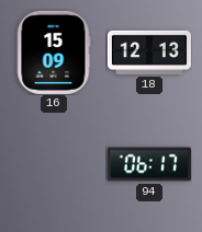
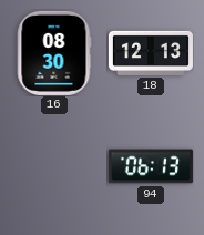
16: 15:09 -> 08:30 (54, 53)
94: 06:17 -> 06:13 (151, 166)
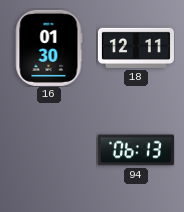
16: 08:30 -> 01:30 (49, 48)
18: 12:13 -> 12:11 (136, 48)
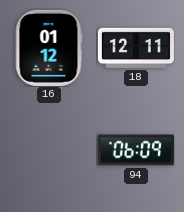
16: 01:30 -> 01:12 (49, 48)
94: 06:13 -> 06:09 (136, 150)
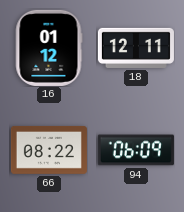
66: none -> 08:22 (49, 150)
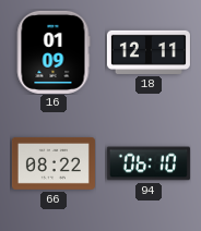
16: 01:12 -> 01:09 (54, 52)
94: 06:09 -> 06:10 (149, 163)
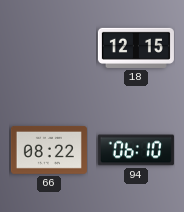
16: 01:09 -> none (54, 52)
18: 12:11 -> 12:15 (136, 48)
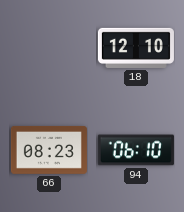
18: 12:15 -> 12:10 (136, 48)
66: 08:22 -> 08:23 (49, 150)
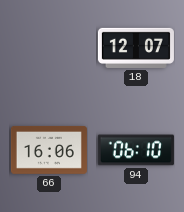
18: 12:10 -> 12:07 (136, 48)
66: 08:23 -> 16:06 (49, 150)
